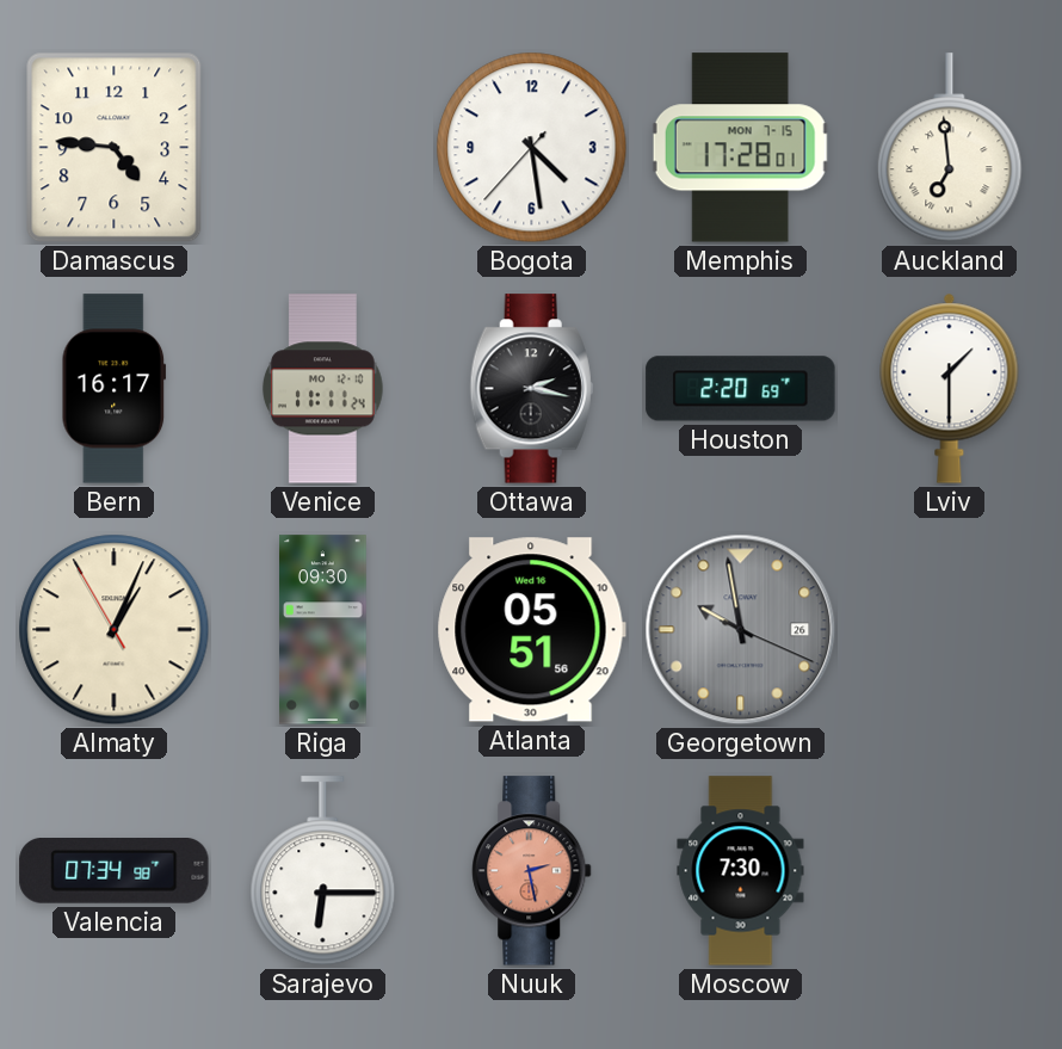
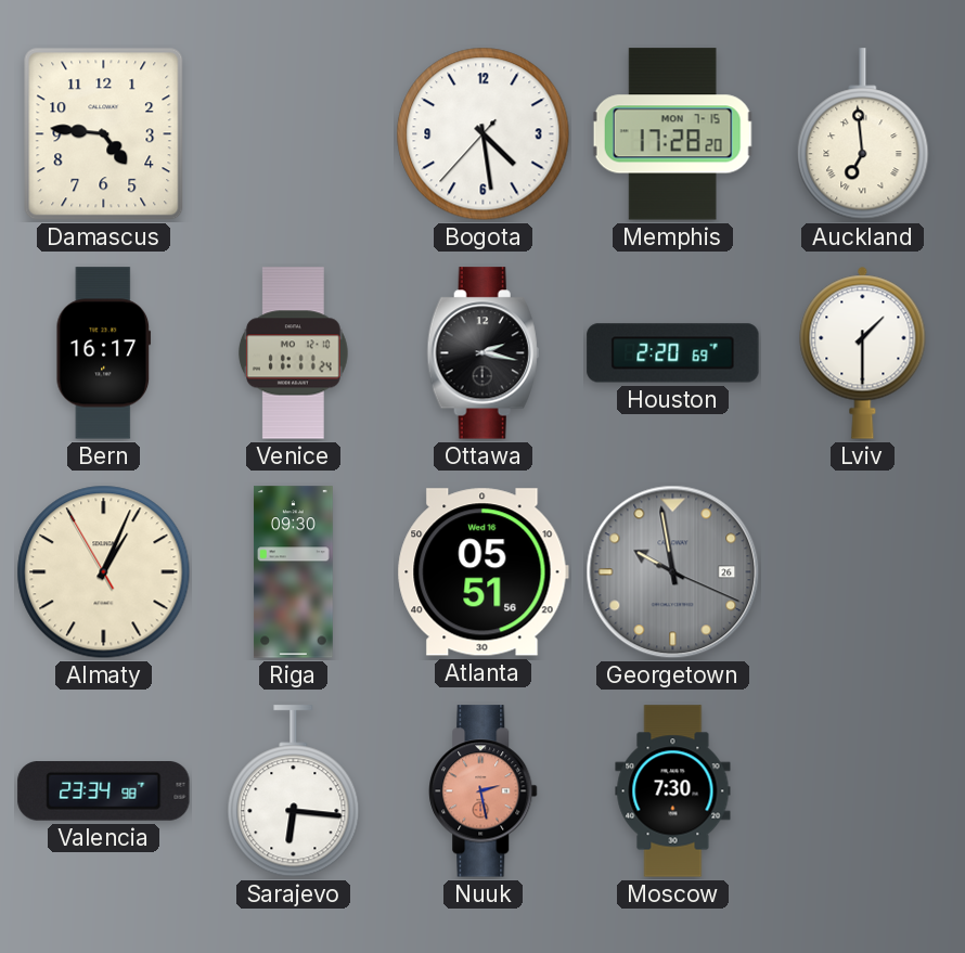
Memphis: 17:28:01 -> 17:28:20 (672, 134)
Valencia: 07:34 -> 23:34 (104, 791)
Sarajevo: 6:15 -> 6:16 (294, 791)
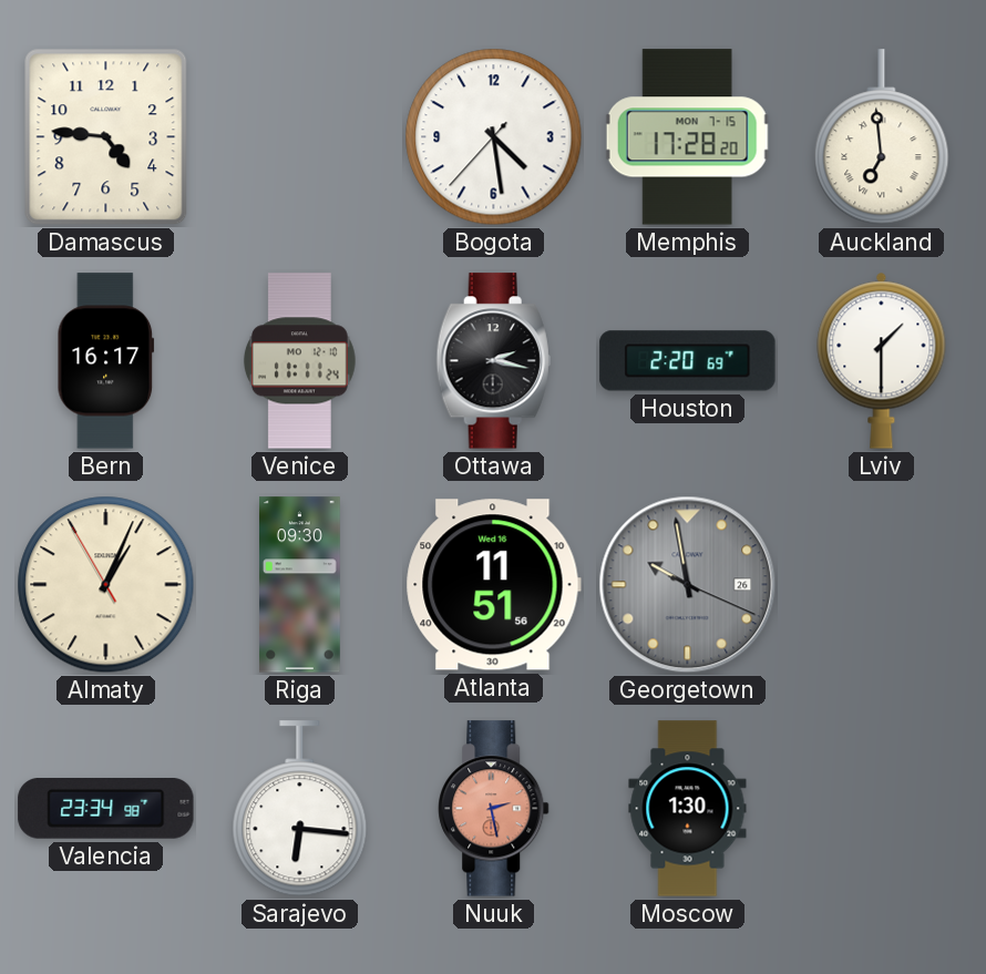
Atlanta: 05:51 -> 11:51 (493, 585)
Moscow: 7:30 -> 1:30 (688, 809)
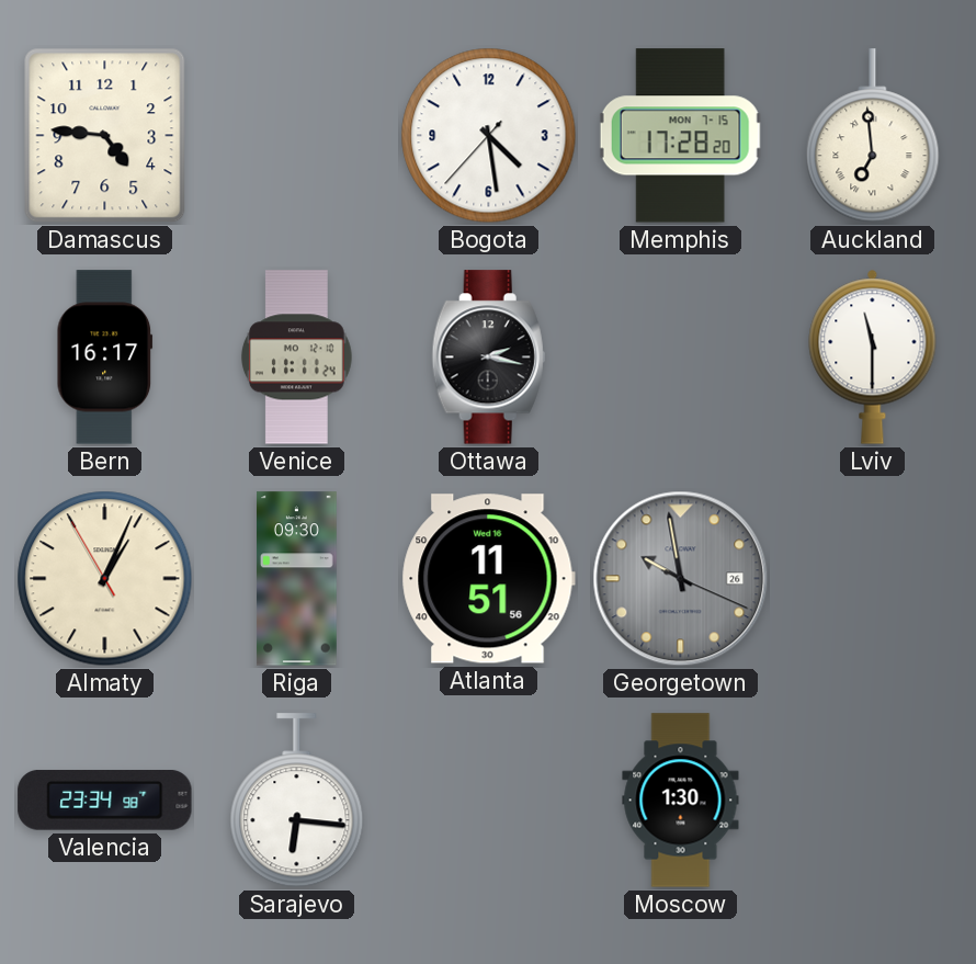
Houston: 2:20 -> none (688, 361)
Lviv: 1:30 -> 11:30 (873, 356)
Nuuk: 2:28 -> none (494, 809)
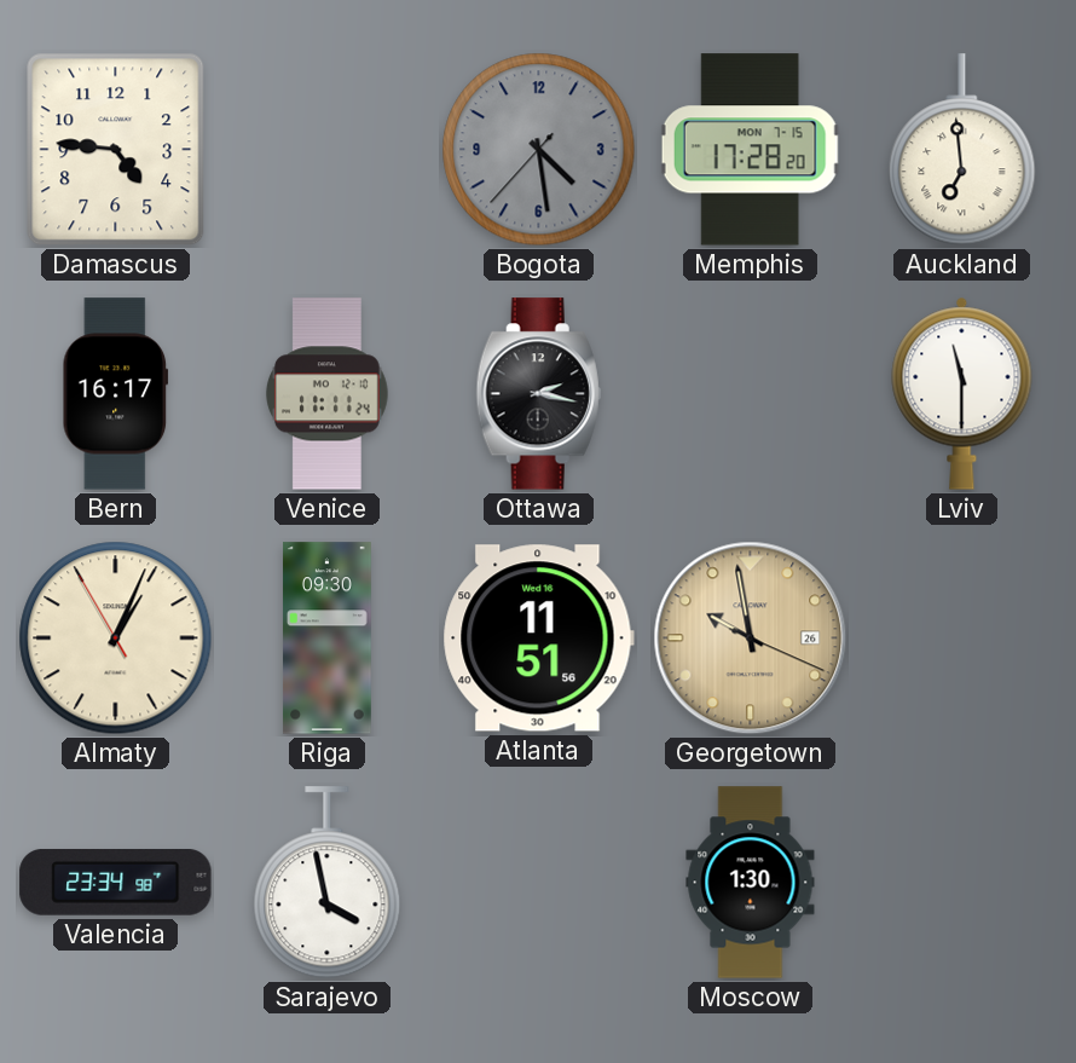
Bogota dial: white -> grey (539, 150)
Georgetown dial: grey -> champagne (751, 639)
Sarajevo: 6:16 -> 3:58 (328, 883)
